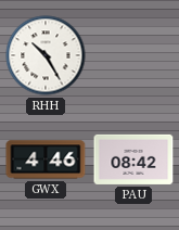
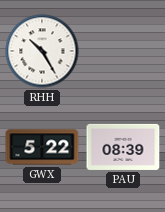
GWX: 4:46 -> 5:22 (42, 147)
PAU: 08:42 -> 08:39 (123, 147)
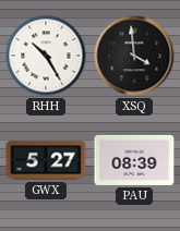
XSQ: none -> 3:59 (134, 56)
GWX: 5:22 -> 5:27 (46, 160)
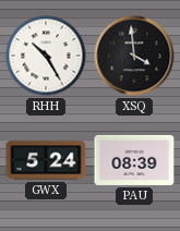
GWX: 5:27 -> 5:24 (46, 160)
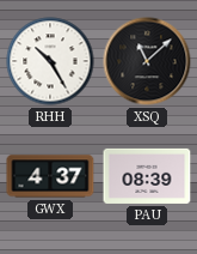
XSQ: 3:59 -> 11:08 (147, 61)
GWX: 5:24 -> 4:37 (50, 176)
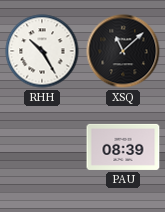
GWX: 4:37 -> none (50, 176)
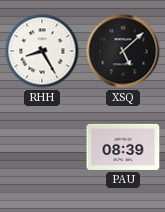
RHH: 10:25 -> 8:25 (42, 51)
XSQ: 11:08 -> 5:08 (123, 51)
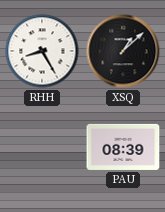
XSQ: 5:08 -> 1:08 (123, 51)
